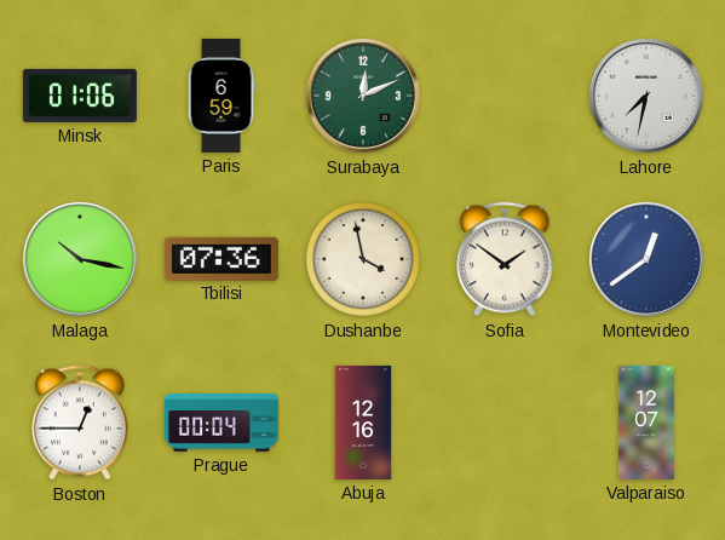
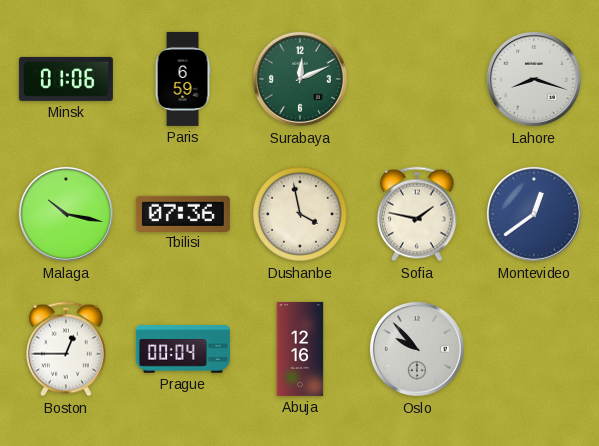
Lahore: 7:32 -> 8:18 (534, 79)
Sofia: 1:51 -> 1:47 (418, 214)
Oslo: none -> 9:53 (417, 349)
Valparaiso: 12:07 -> none (646, 423)
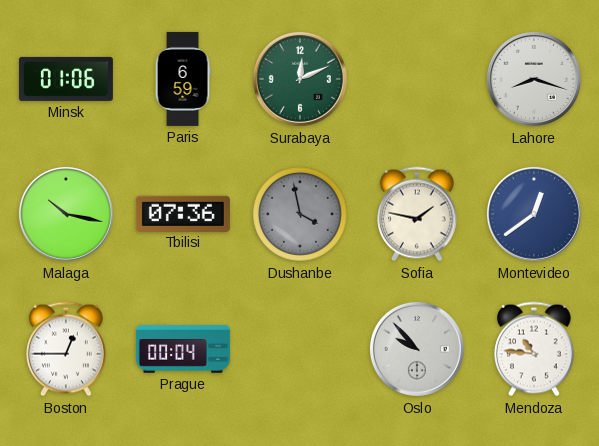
Dushanbe dial: cream -> grey (301, 215)
Abuja: 12:16 -> none (300, 349)
Mendoza: none -> 10:46 (535, 349)
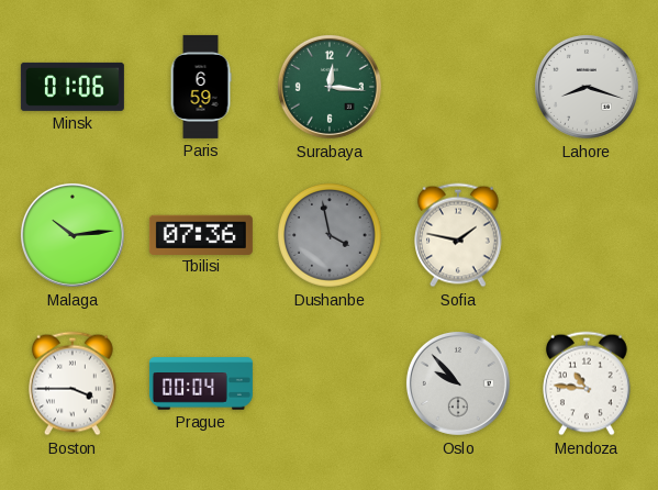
Surabaya: 12:11 -> 12:16 (330, 87)
Malaga: 10:17 -> 10:14 (73, 235)
Montevideo: 12:39 -> none (534, 214)
Boston: 12:45 -> 3:45 (74, 383)
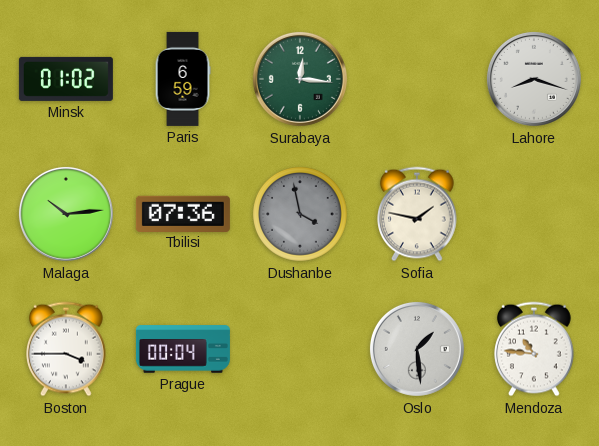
Minsk: 01:06 -> 01:02 (66, 79)
Oslo: 9:53 -> 1:29 (417, 349)
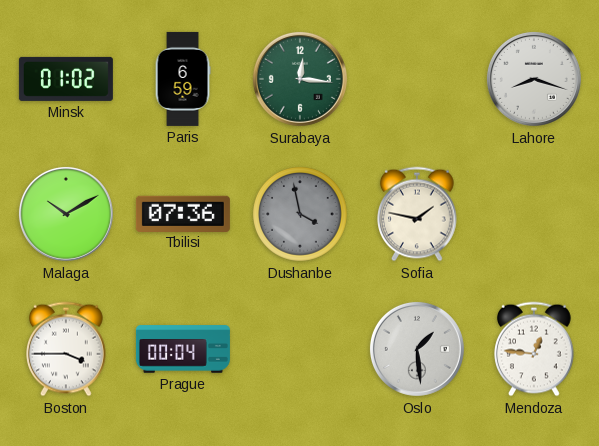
Malaga: 10:14 -> 10:10 (66, 214)
Mendoza: 10:46 -> 12:46 (535, 349)
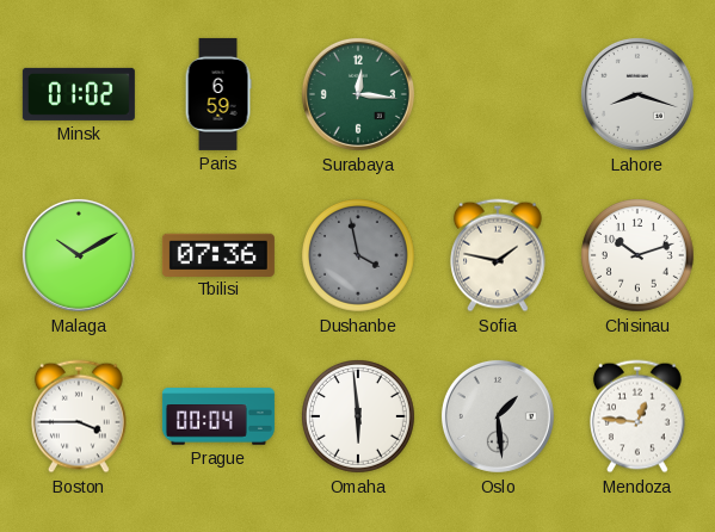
Chisinau: none -> 10:12 (639, 256)
Omaha: none -> 5:59 (359, 417)
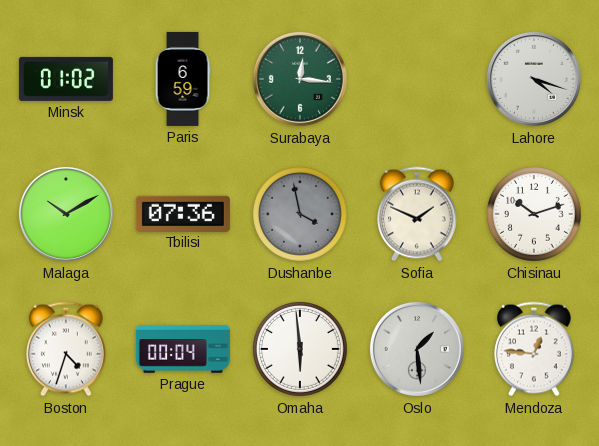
Lahore: 8:18 -> 4:18 (534, 79)
Sofia: 1:47 -> 1:49 (418, 214)
Boston: 3:45 -> 4:33 (67, 349)
